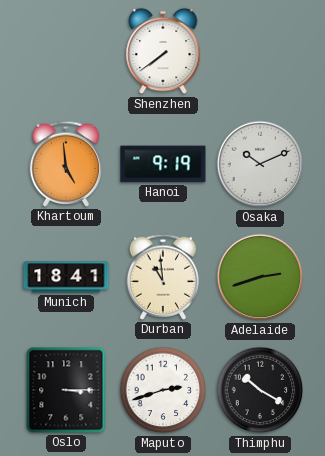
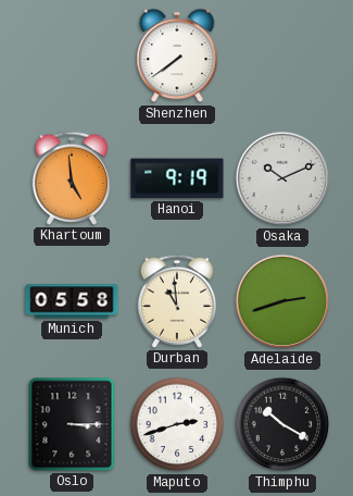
Munich: 18:41 -> 05:58 (72, 301)
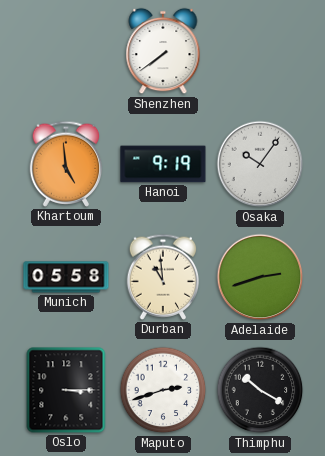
Osaka: 10:11 -> 10:06 (260, 164)
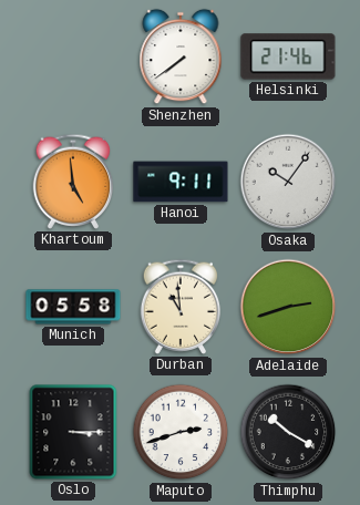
Helsinki: none -> 21:46 (288, 56)
Hanoi: 9:19 -> 9:11 (181, 182)
